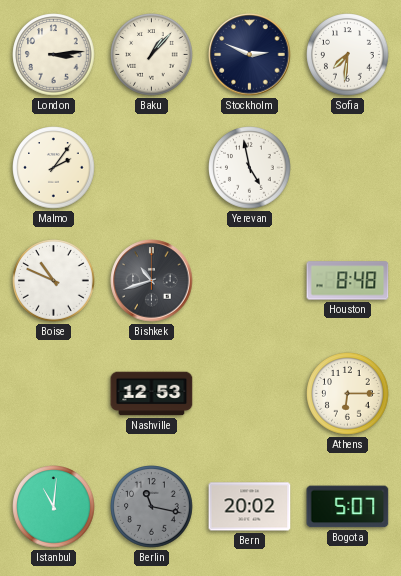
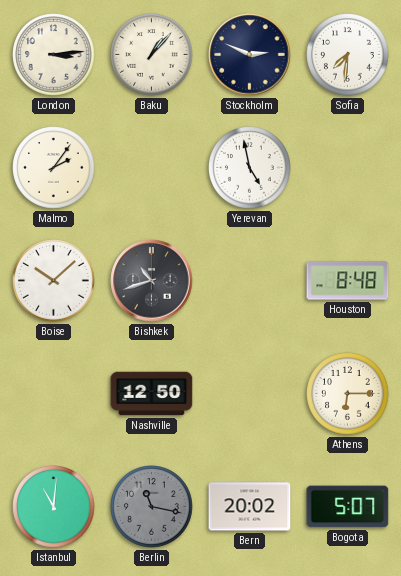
Boise: 10:49 -> 10:08 (54, 281)
Nashville: 12:53 -> 12:50 (152, 394)
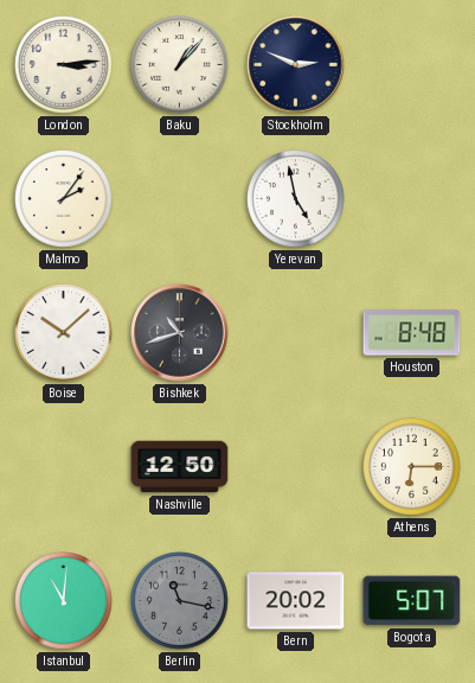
Sofia: 7:31 -> none (348, 55)
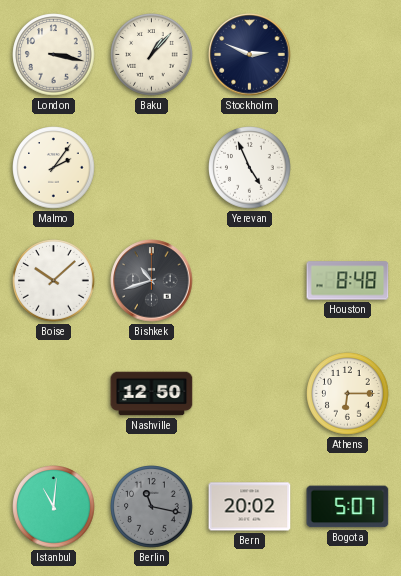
London: 3:14 -> 3:17 (54, 55)
Yerevan: 4:58 -> 4:56 (250, 168)
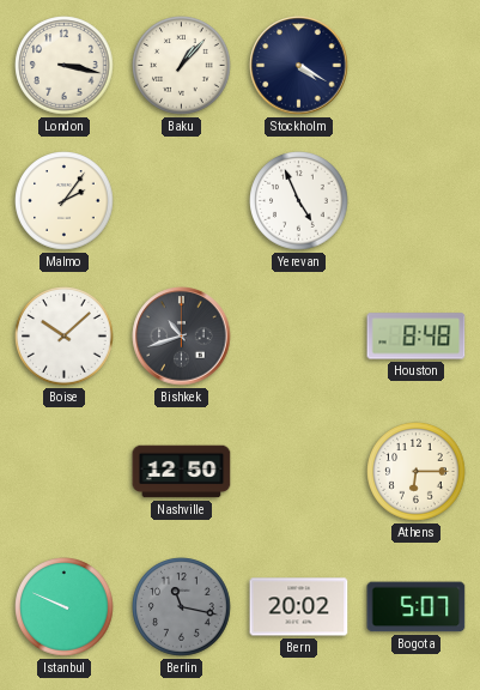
Stockholm: 2:49 -> 4:20 (299, 66)
Istanbul: 11:01 -> 9:49 (65, 607)
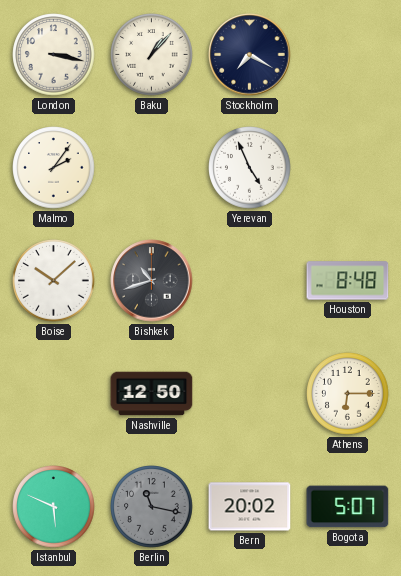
Stockholm: 4:20 -> 7:20 (250, 55)
Istanbul: 9:49 -> 5:49 (54, 507)
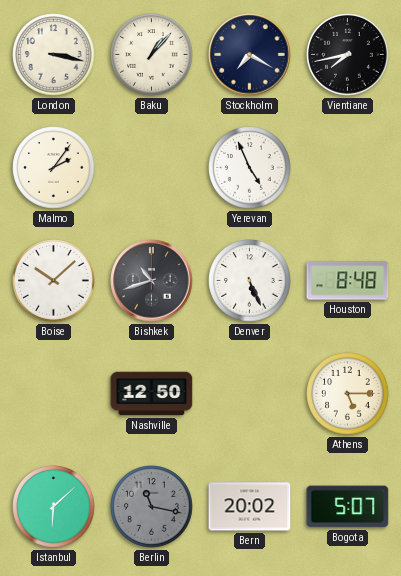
Vientiane: none -> 7:43 (348, 55)
Denver: none -> 5:26 (250, 281)
Athens: 6:15 -> 5:15 (348, 394)
Istanbul: 5:49 -> 6:08 (54, 507)
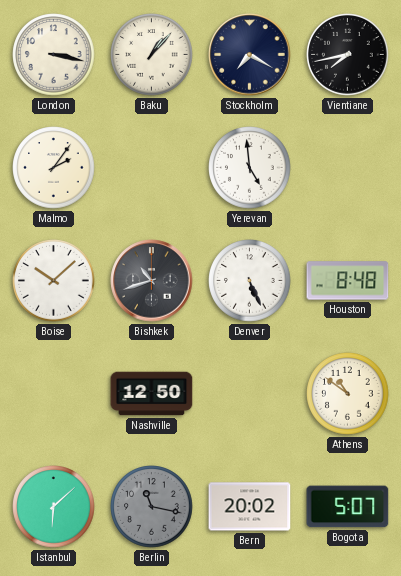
Yerevan: 4:56 -> 4:59 (250, 168)
Athens: 5:15 -> 10:51 (348, 394)
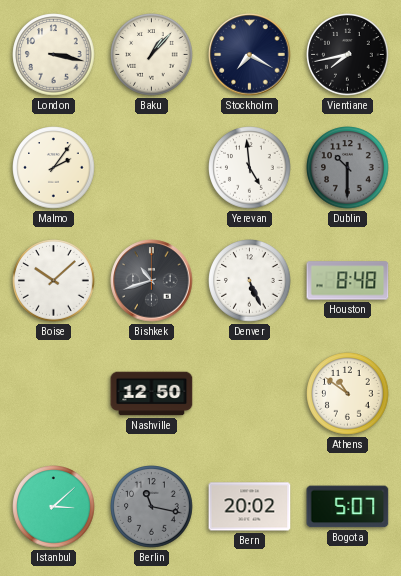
Dublin: none -> 10:30 (348, 168)
Istanbul: 6:08 -> 3:08 (54, 507)
